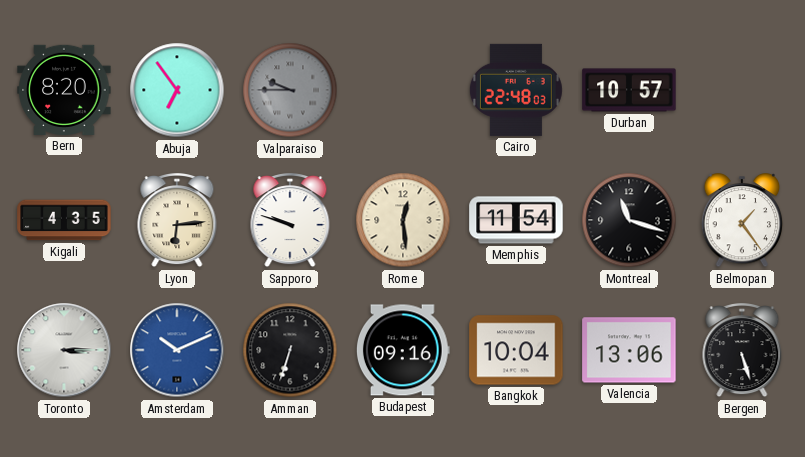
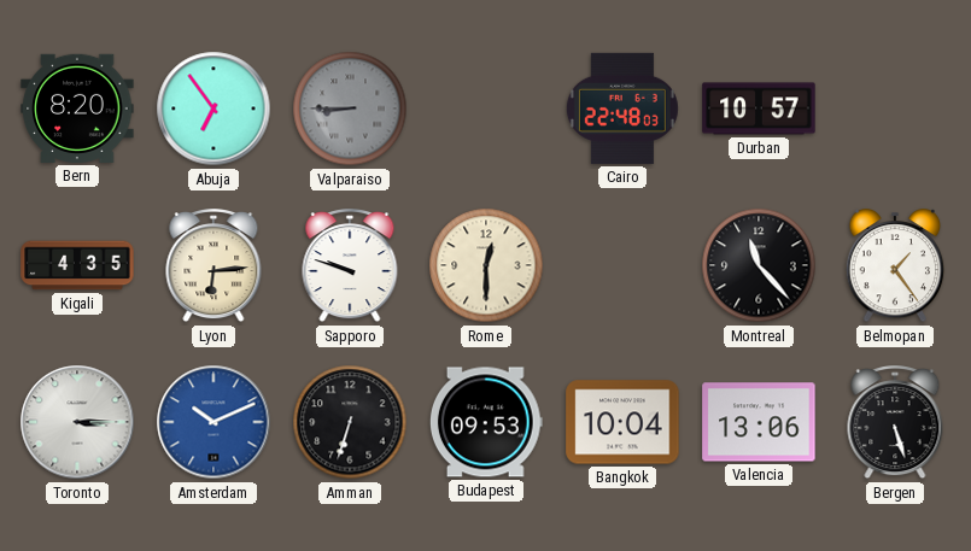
Valparaiso: 9:45 -> 8:45 (350, 109)
Rome: 12:29 -> 12:30 (486, 265)
Memphis: 11:54 -> none (516, 220)
Montreal: 11:18 -> 11:23 (759, 265)
Budapest: 09:16 -> 09:53 (486, 422)
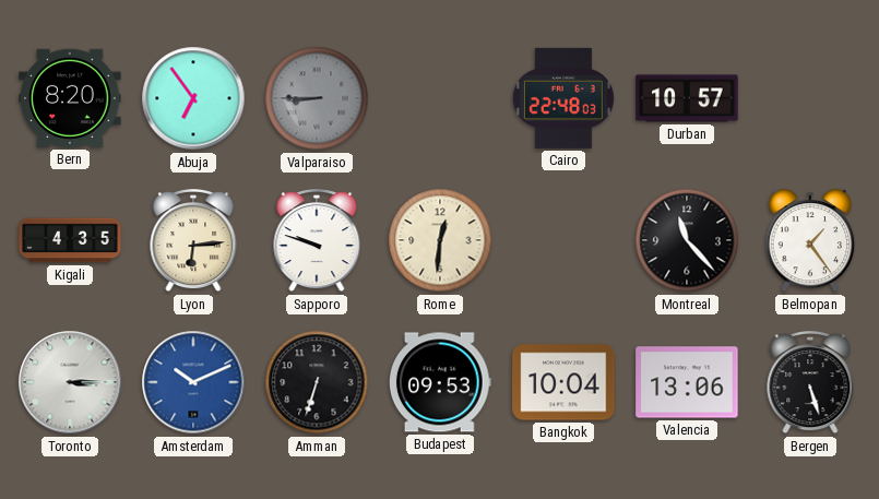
Rome: 12:30 -> 12:31 (440, 240)
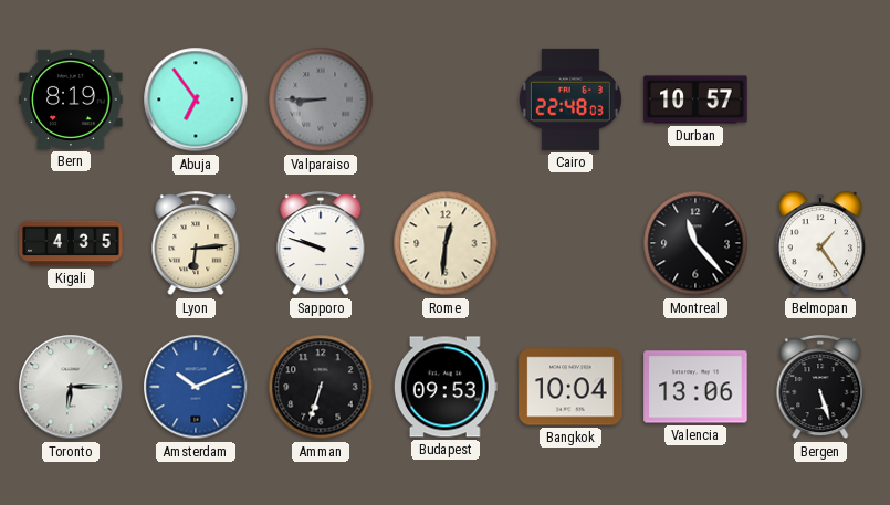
Bern: 8:20 -> 8:19 (71, 99)
Toronto: 3:15 -> 6:15 (71, 387)
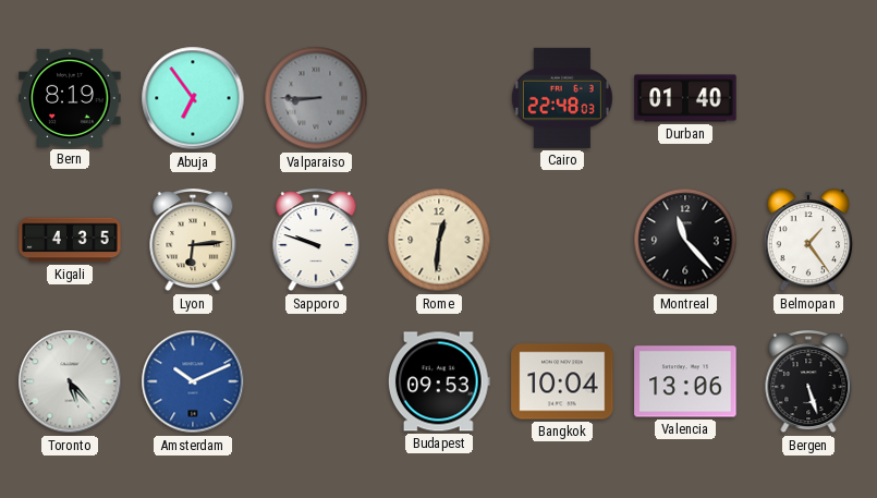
Durban: 10:57 -> 01:40 (685, 98)
Toronto: 6:15 -> 5:23 (70, 381)
Amman: 6:33 -> none (321, 387)
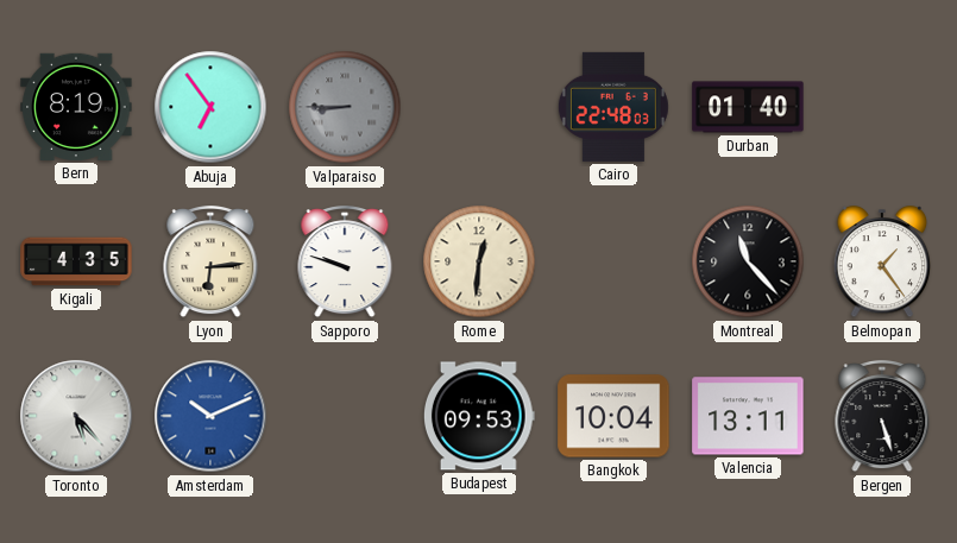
Valencia: 13:06 -> 13:11 (748, 416)
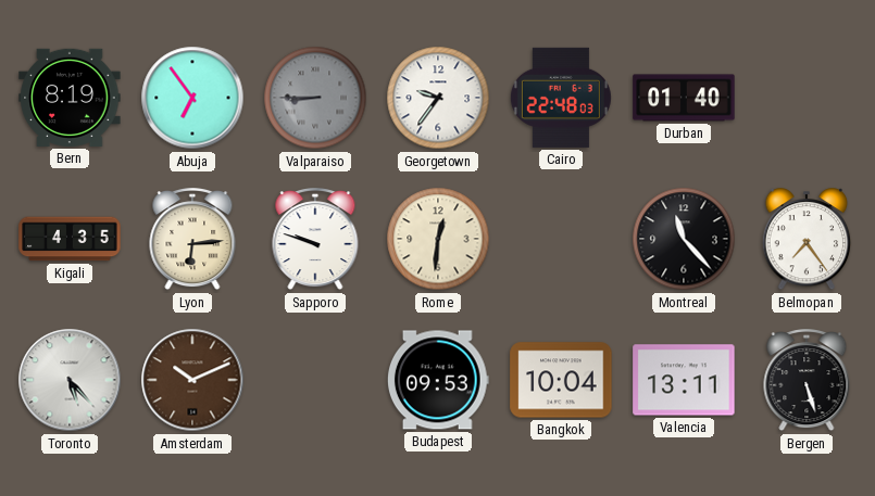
Georgetown: none -> 9:36 (438, 98)
Belmopan: 1:24 -> 7:24 (807, 240)
Amsterdam dial: blue -> brown (192, 380)
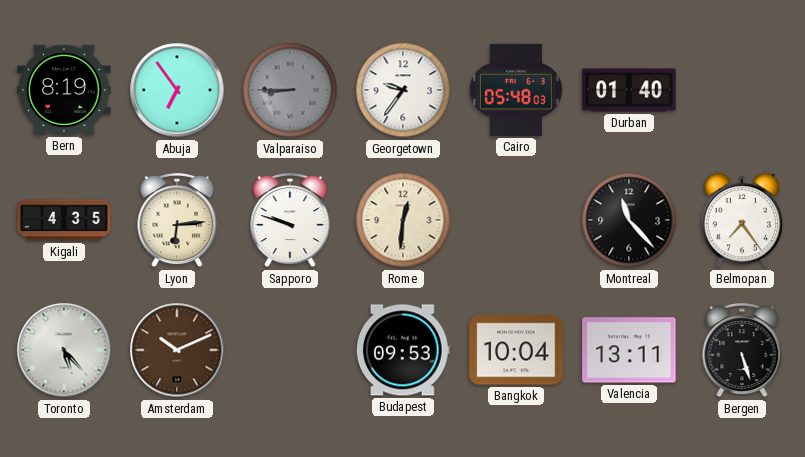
Cairo: 22:48 -> 05:48 (516, 90)
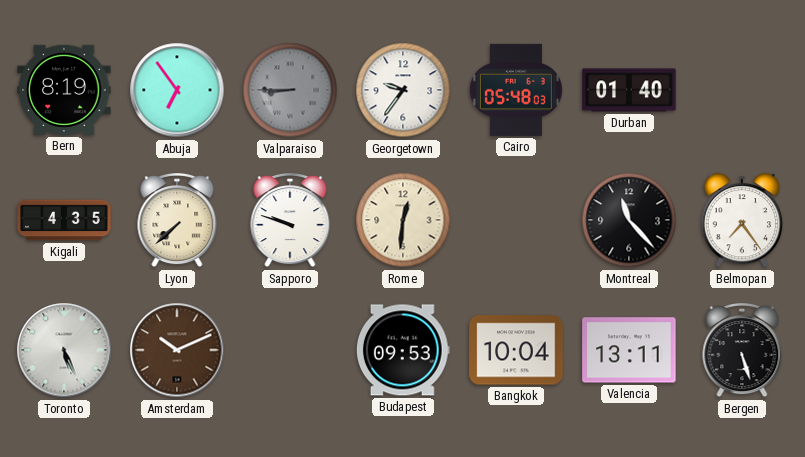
Lyon: 6:14 -> 7:38 (177, 221)
Toronto: 5:23 -> 5:26 (64, 350)
